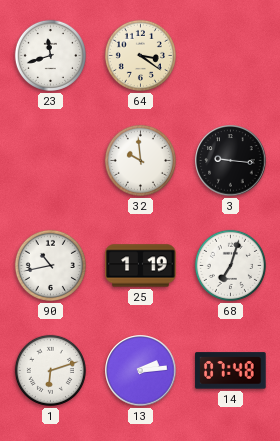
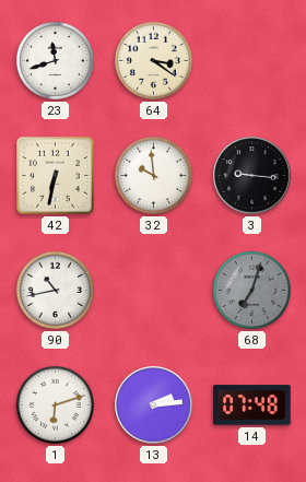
42: none -> 6:32 (56, 176)
25: 1:19 -> none (141, 266)
68 dial: white -> grey (251, 290)
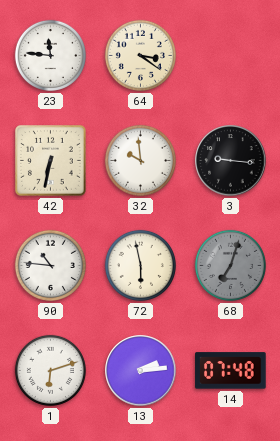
23: 11:42 -> 11:46 (50, 55)
90: 10:43 -> 10:46 (50, 265)
72: none -> 5:58 (140, 265)
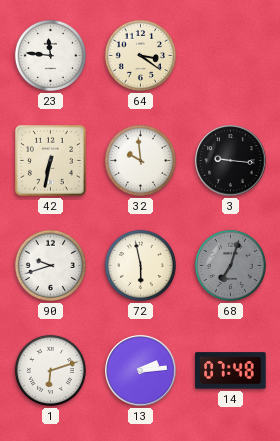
90: 10:46 -> 9:42 (50, 265)
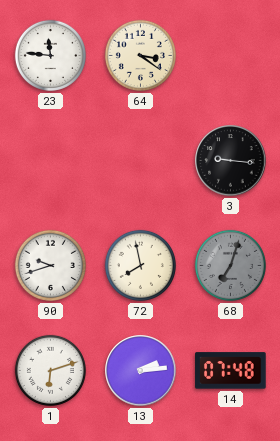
42: 6:32 -> none (51, 161)
32: 9:59 -> none (140, 160)
72: 5:58 -> 7:58 (140, 265)
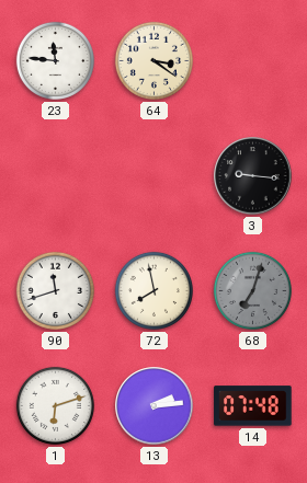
90: 9:42 -> 11:42 (55, 290)
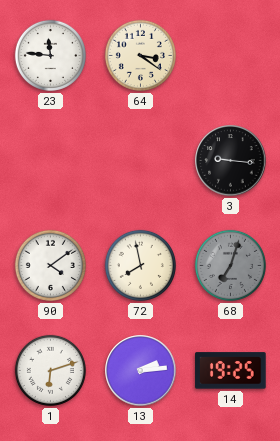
90: 11:42 -> 4:09 (50, 265)
14: 07:48 -> 19:25 (231, 371)
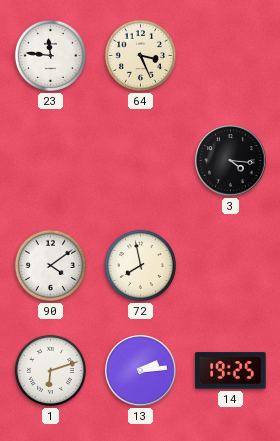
64: 3:21 -> 3:26 (140, 55)
3: 9:16 -> 4:16 (231, 161)
68: 7:03 -> none (230, 265)
